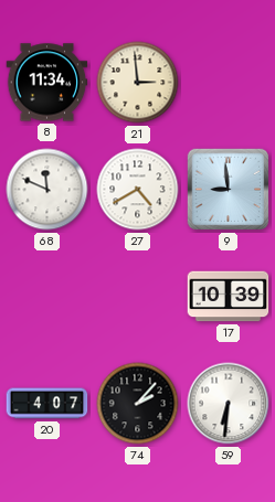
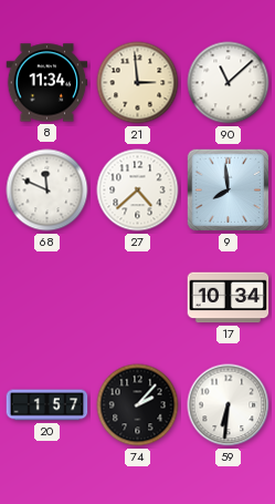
90: none -> 11:08 (229, 83)
27: 4:40 -> 4:38 (138, 191)
9: 8:59 -> 7:59 (229, 191)
17: 10:39 -> 10:34 (229, 298)
20: 4:07 -> 1:57 (47, 405)
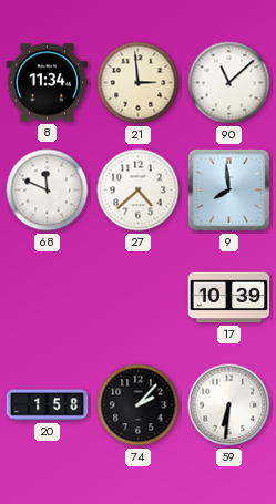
17: 10:34 -> 10:39 (229, 298)
20: 1:57 -> 1:58 (48, 405)
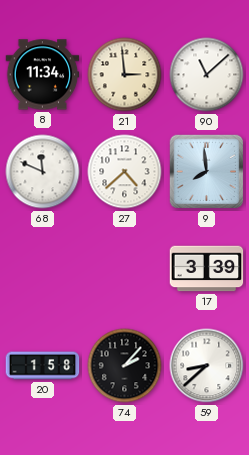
17: 10:39 -> 3:39 (207, 269)
59: 6:31 -> 8:38 (207, 366)
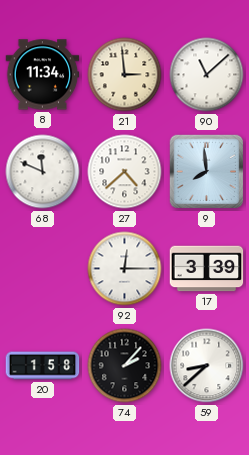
92: none -> 12:15 (125, 269)
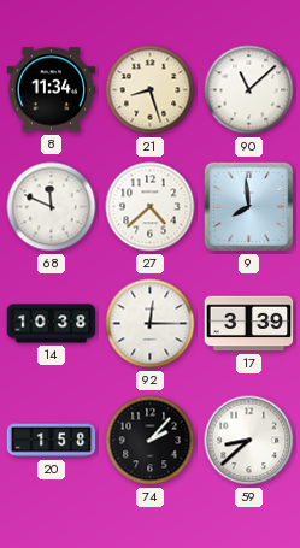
21: 2:59 -> 8:27 (151, 90)
14: none -> 10:38 (52, 324)
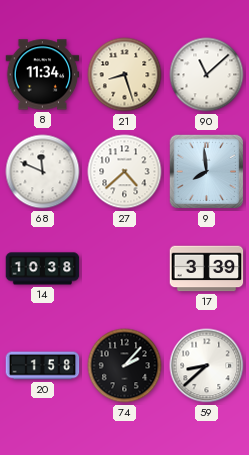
92: 12:15 -> none (151, 324)
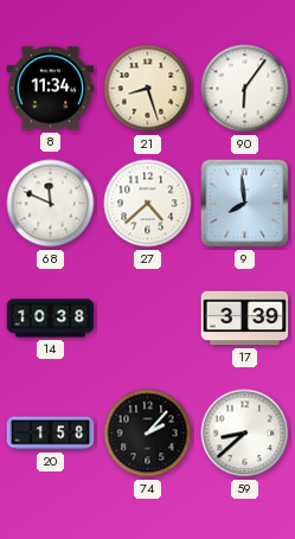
90: 11:08 -> 6:06 (245, 89)
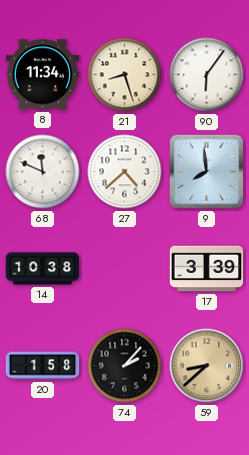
59 dial: white -> champagne (207, 366)
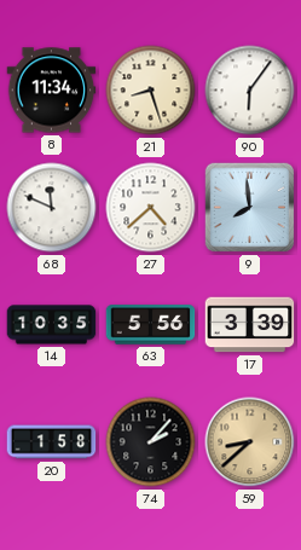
14: 10:38 -> 10:35 (52, 325)
63: none -> 5:56 (151, 325)
